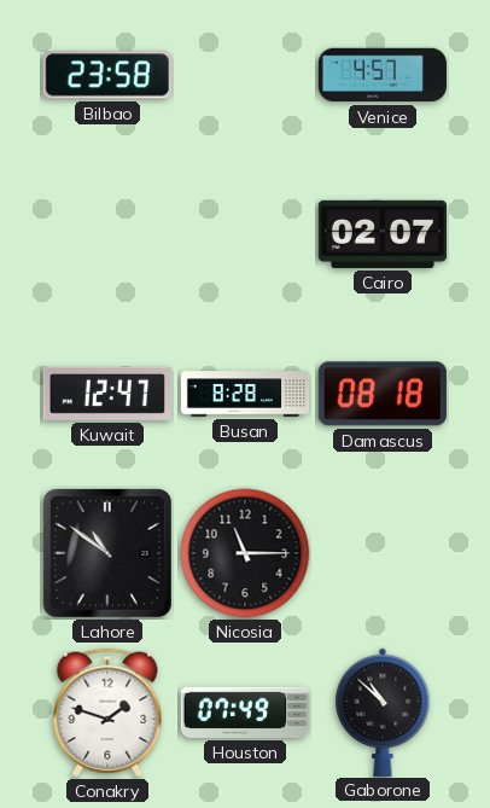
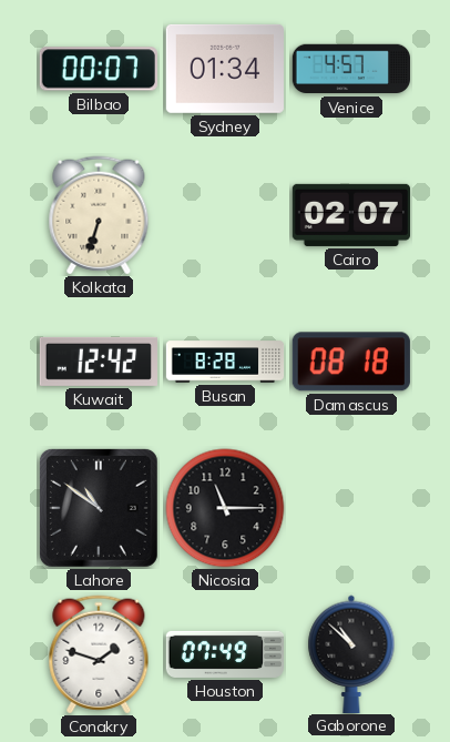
Bilbao: 23:58 -> 00:07 (99, 69)
Sydney: none -> 01:34 (225, 69)
Kolkata: none -> 6:33 (99, 215)
Kuwait: 12:47 -> 12:42 (98, 362)
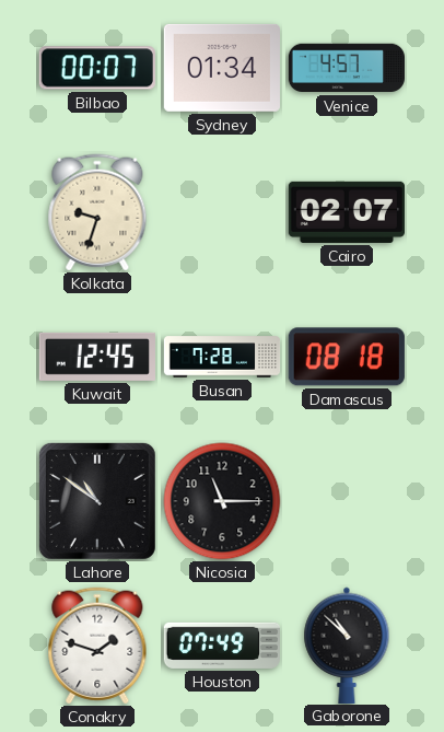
Kolkata: 6:33 -> 9:33 (97, 212)
Kuwait: 12:42 -> 12:45 (96, 357)
Busan: 8:28 -> 7:28 (222, 357)
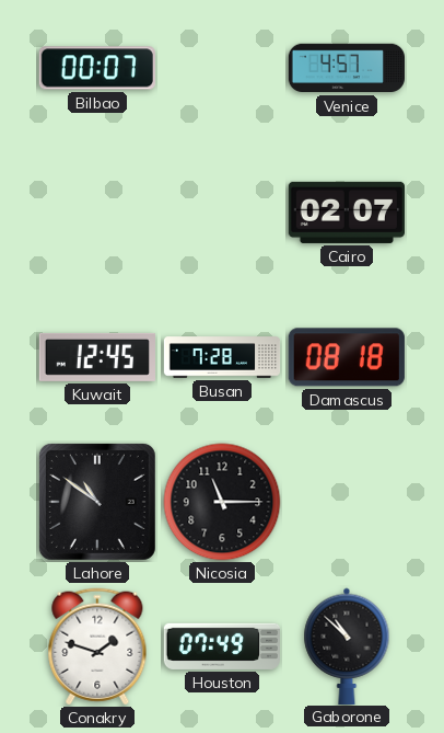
Sydney: 01:34 -> none (222, 68)
Kolkata: 9:33 -> none (97, 212)
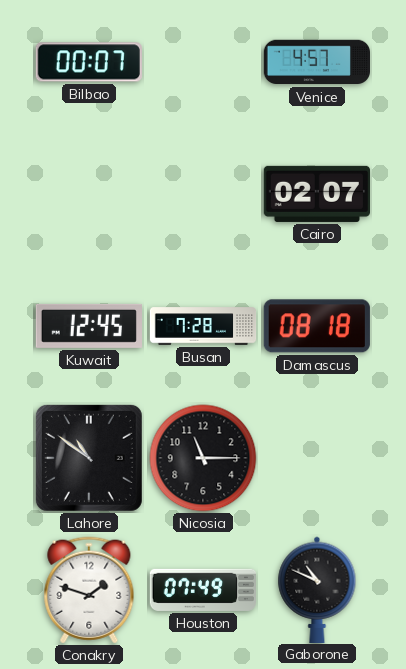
Gaborone: 10:52 -> 10:49 (317, 589)
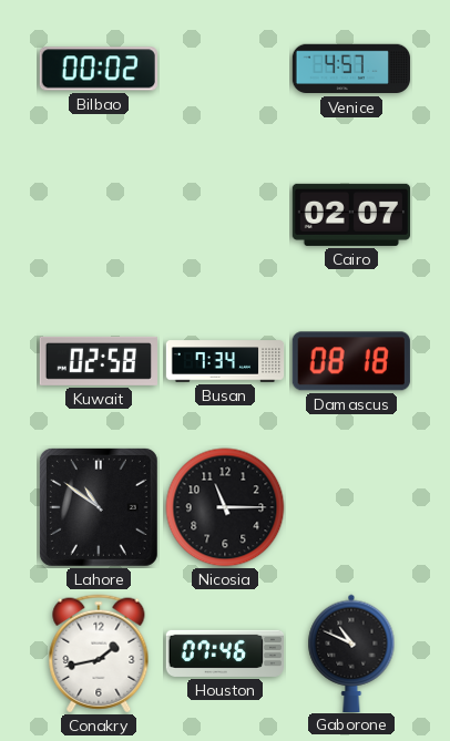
Bilbao: 00:07 -> 00:02 (99, 69)
Kuwait: 12:45 -> 02:58 (98, 361)
Busan: 7:28 -> 7:34 (225, 361)
Conakry: 1:48 -> 1:43 (99, 653)
Houston: 07:49 -> 07:46 (224, 653)
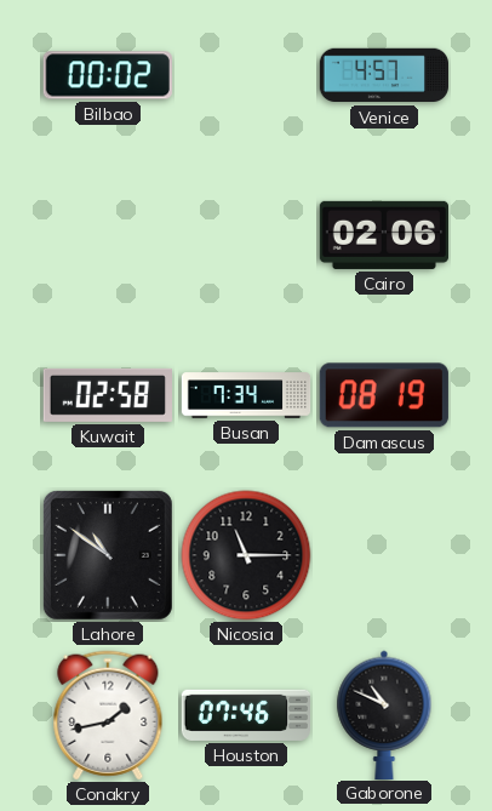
Cairo: 02:07 -> 02:06 (383, 235)
Damascus: 08:18 -> 08:19 (384, 395)
